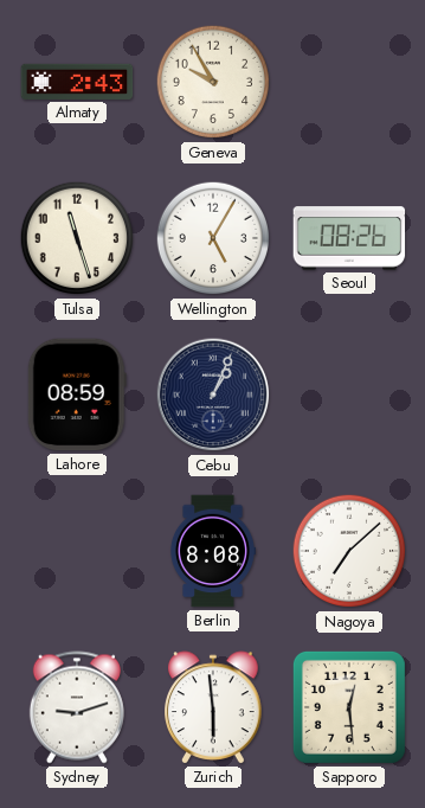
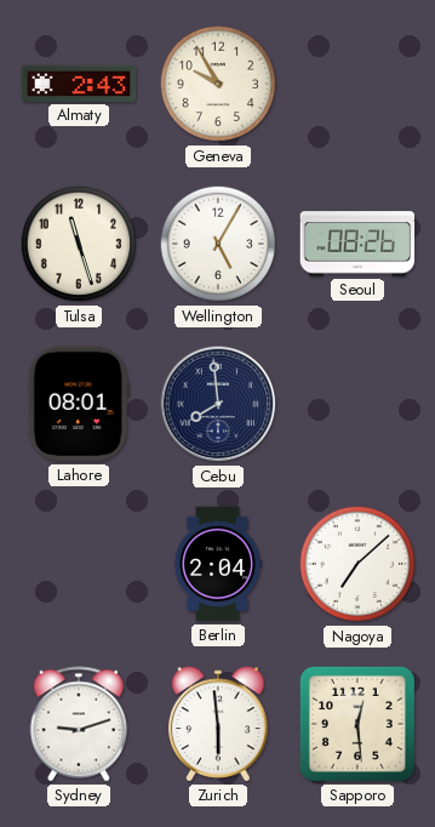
Lahore: 08:59 -> 08:01 (79, 404)
Cebu: 1:04 -> 7:59 (218, 404)
Berlin: 8:08 -> 2:04 (217, 564)
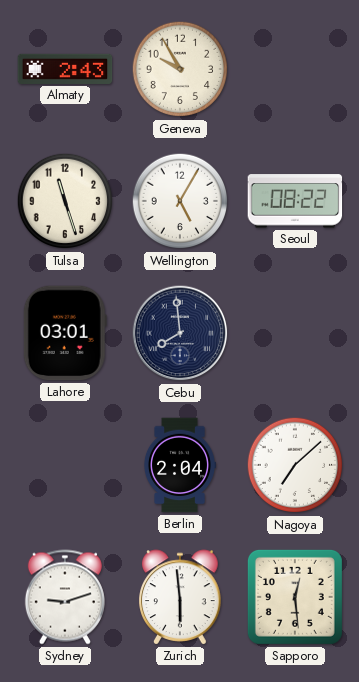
Seoul: 08:26 -> 08:22 (295, 201)
Lahore: 08:01 -> 03:01 (65, 333)
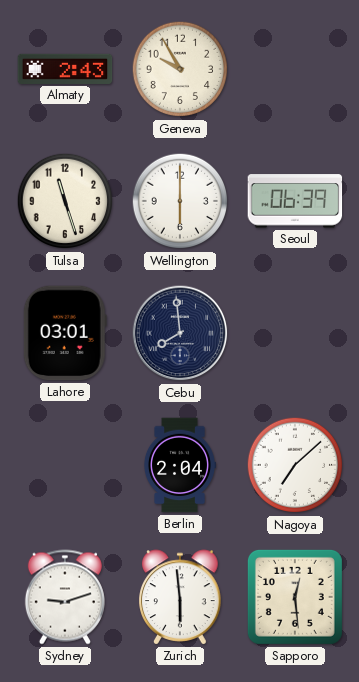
Wellington: 5:05 -> 6:00 (180, 201)
Seoul: 08:22 -> 06:39 (295, 201)
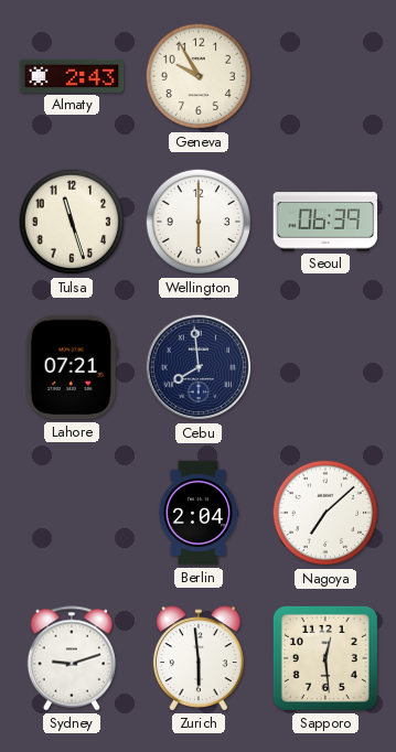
Lahore: 03:01 -> 07:21 (72, 367)
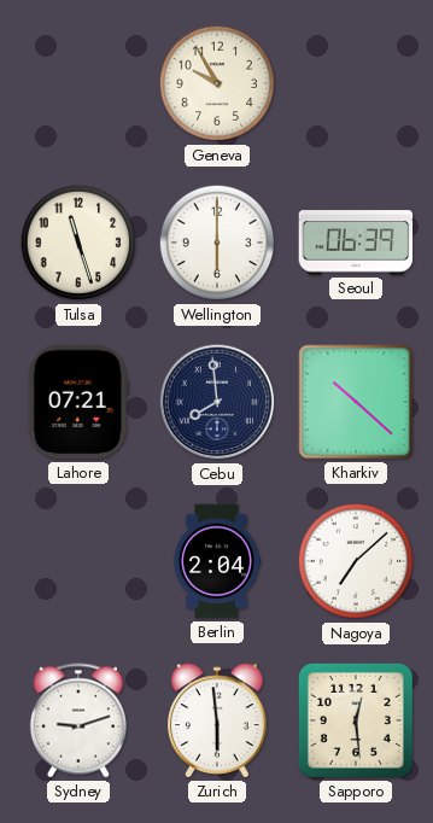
Almaty: 2:43 -> none (72, 76)
Kharkiv: none -> 10:22 (356, 402)
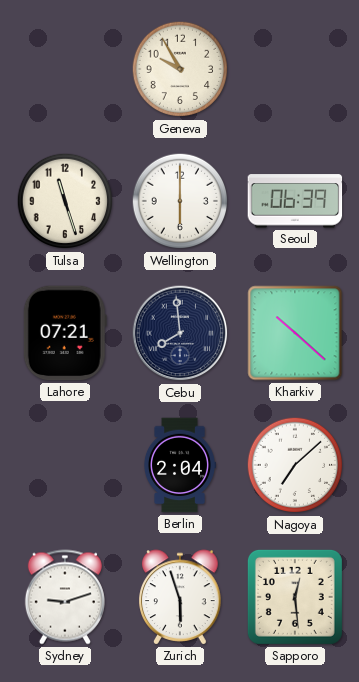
Zurich: 5:59 -> 5:57 (180, 597)
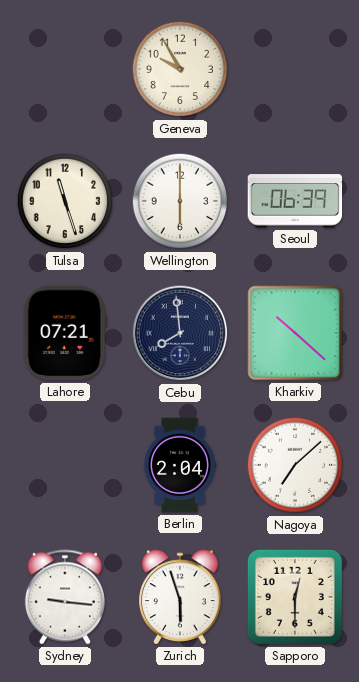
Sydney: 9:12 -> 9:16 (65, 597)
Sapporo: 12:29 -> 12:30 (295, 597)
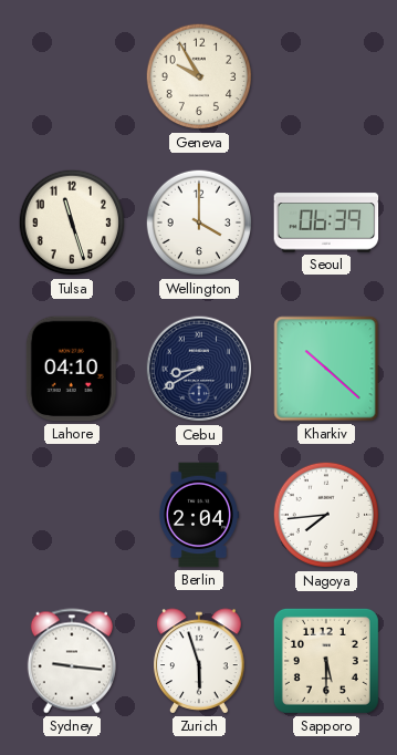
Wellington: 6:00 -> 4:00 (199, 223)
Lahore: 07:21 -> 04:10 (72, 369)
Cebu: 7:59 -> 8:40 (199, 369)
Nagoya: 7:08 -> 7:44 (326, 515)
Sapporo: 12:30 -> 5:30 (326, 661)
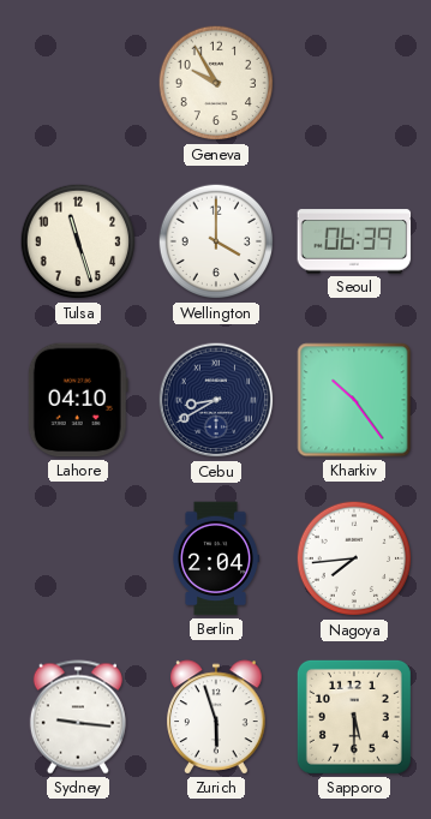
Kharkiv: 10:22 -> 10:24 (354, 400)
